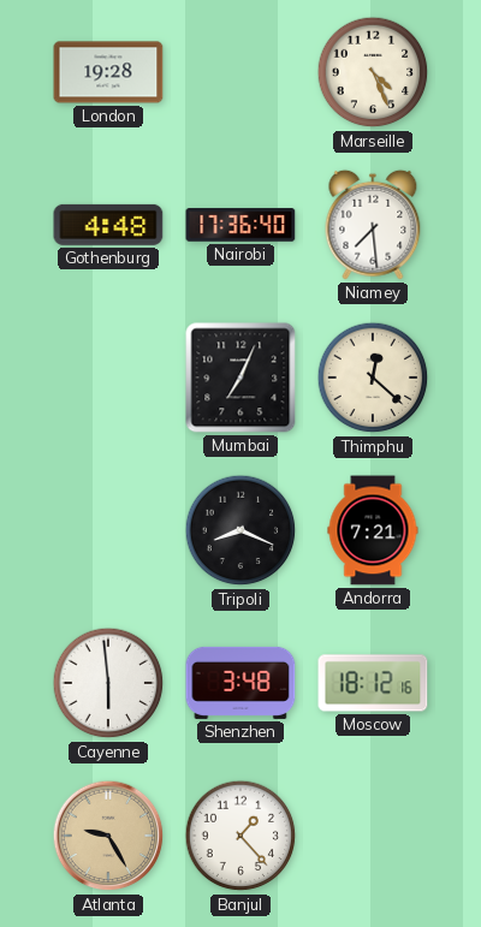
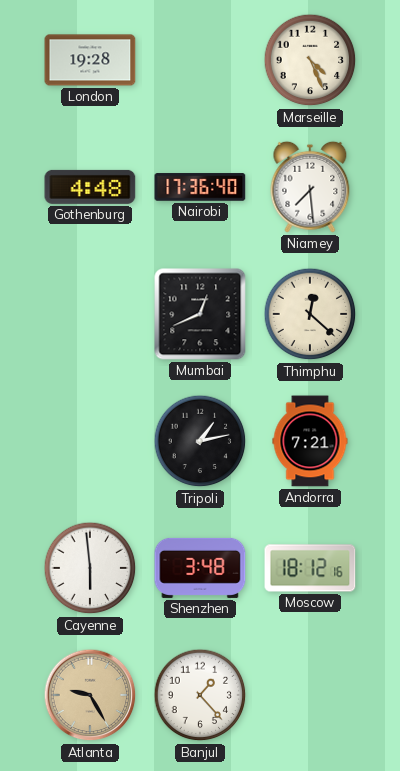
Mumbai: 7:04 -> 12:41 (200, 314)
Tripoli: 8:19 -> 1:13 (200, 441)
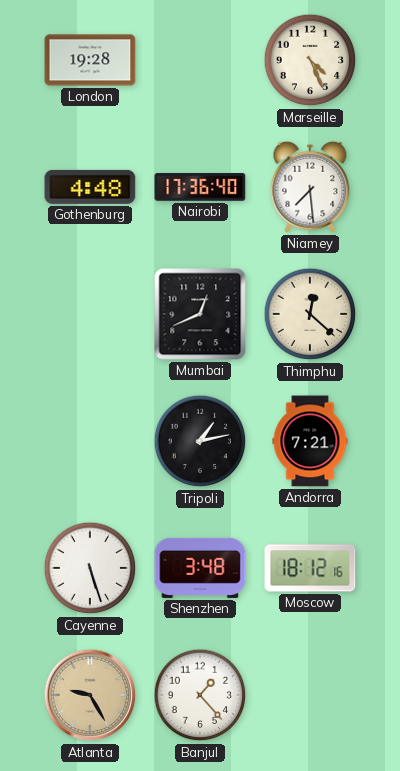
Cayenne: 5:59 -> 5:27 (90, 568)
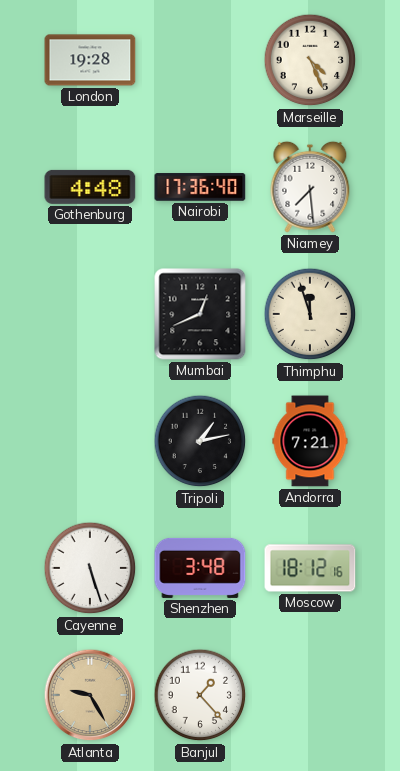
Thimphu: 12:22 -> 11:57 (310, 314)
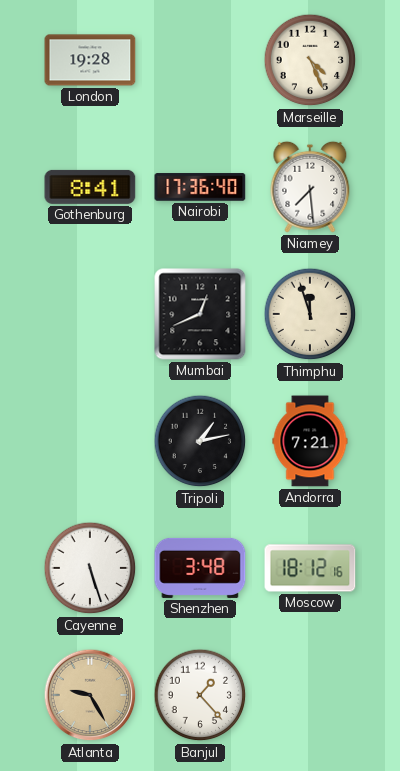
Gothenburg: 4:48 -> 8:41 (90, 187)
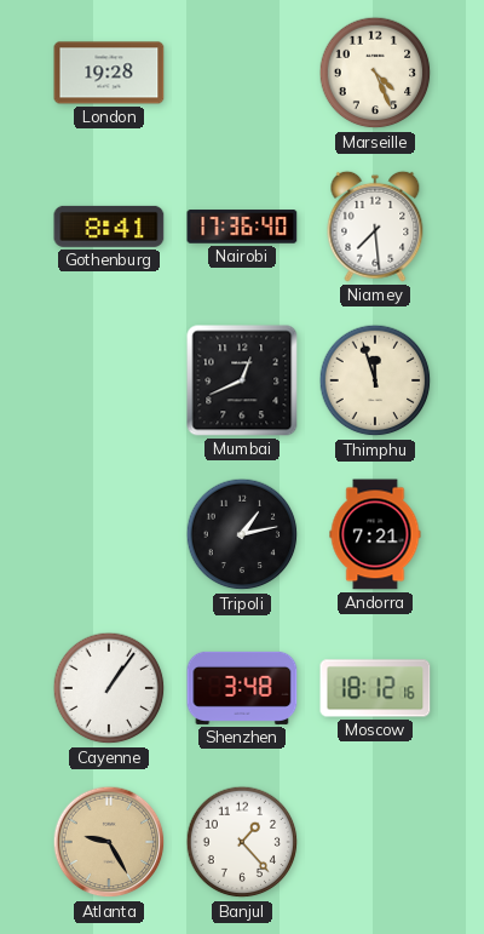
Cayenne: 5:27 -> 1:06 (109, 688)
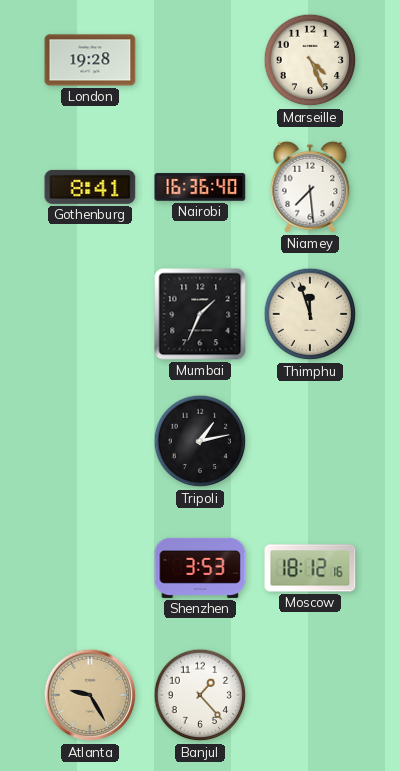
Nairobi: 17:36 -> 16:36 (200, 187)
Mumbai: 12:41 -> 1:34 (200, 314)
Andorra: 7:21 -> none (375, 534)
Cayenne: 1:06 -> none (109, 688)
Shenzhen: 3:48 -> 3:53 (200, 568)
